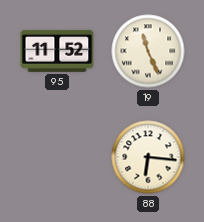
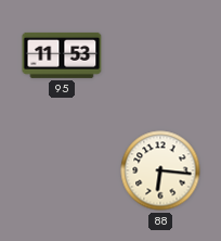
95: 11:52 -> 11:53 (62, 55)
19: 11:26 -> none (148, 51)
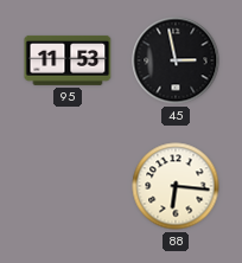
45: none -> 2:58 (176, 60)
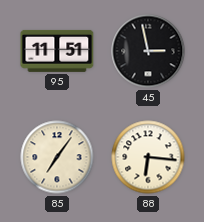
95: 11:53 -> 11:51 (57, 51)
85: none -> 7:06 (57, 157)
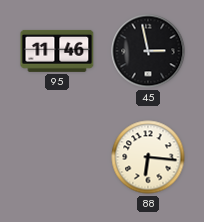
95: 11:51 -> 11:46 (57, 51)
85: 7:06 -> none (57, 157)
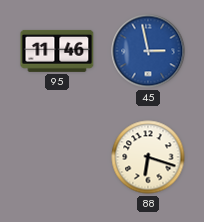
45 dial: black -> blue (148, 51)
88: 6:16 -> 6:18 (148, 157)
